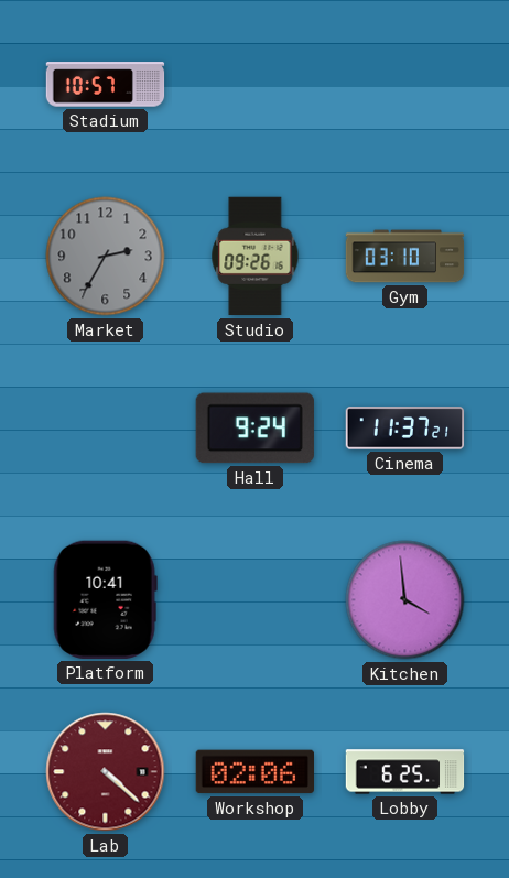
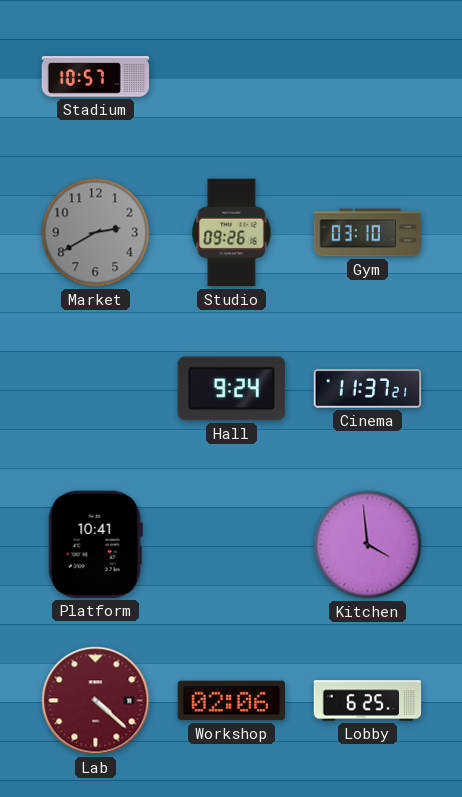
Market: 2:35 -> 2:40 (96, 233)
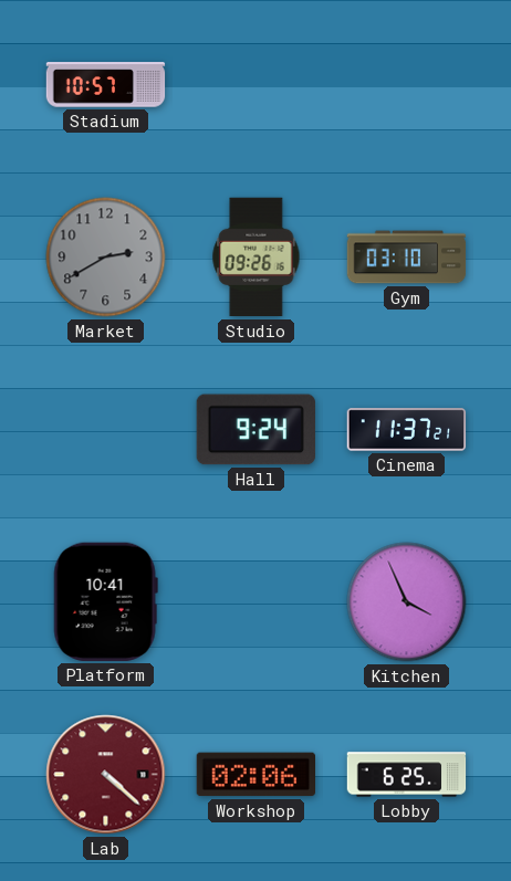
Kitchen: 3:59 -> 3:56 (407, 602)
